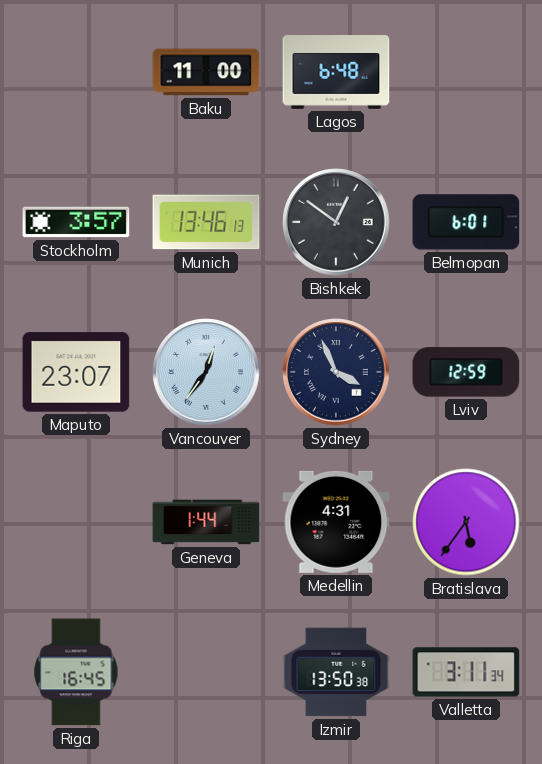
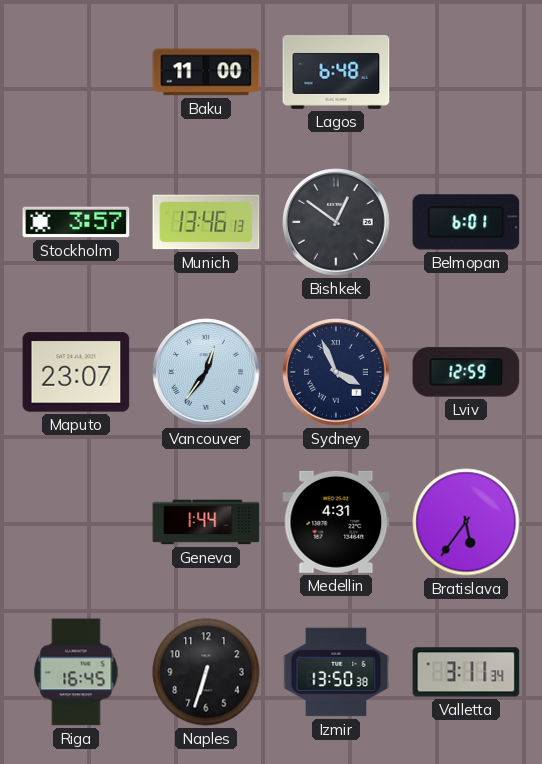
Naples: none -> 6:33 (206, 672)
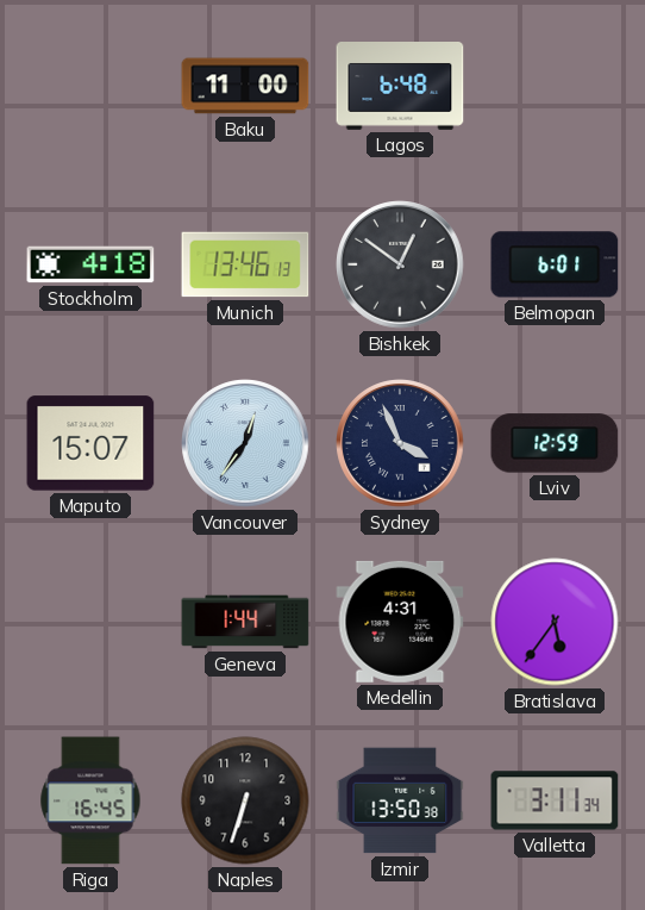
Stockholm: 3:57 -> 4:18 (90, 264)
Maputo: 23:07 -> 15:07 (90, 443)
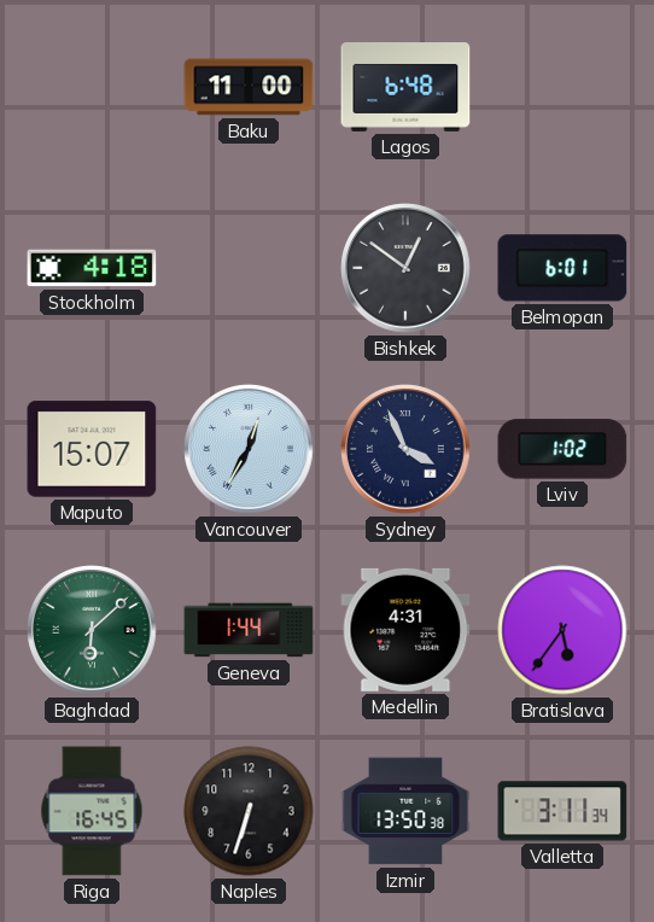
Munich: 13:46 -> none (245, 264)
Vancouver: 12:36 -> 12:35 (249, 449)
Lviv: 12:59 -> 1:02 (562, 449)
Baghdad: none -> 6:08 (92, 630)
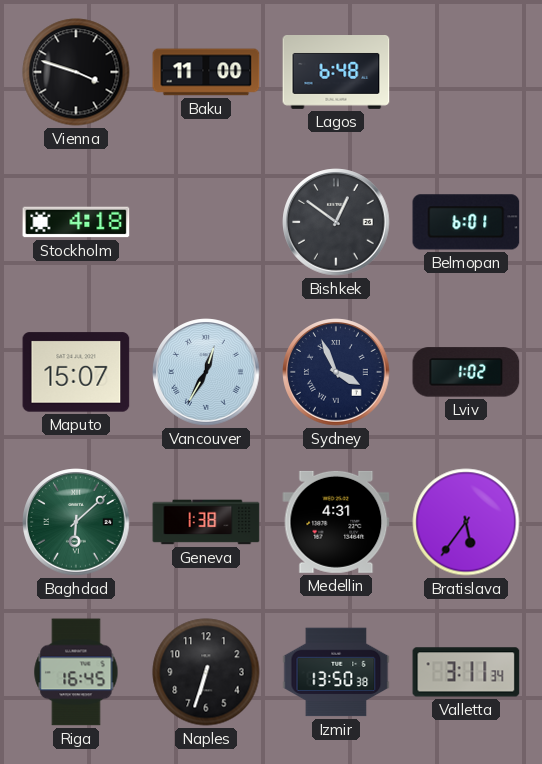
Vienna: none -> 3:48 (76, 72)
Geneva: 1:44 -> 1:38 (206, 522)
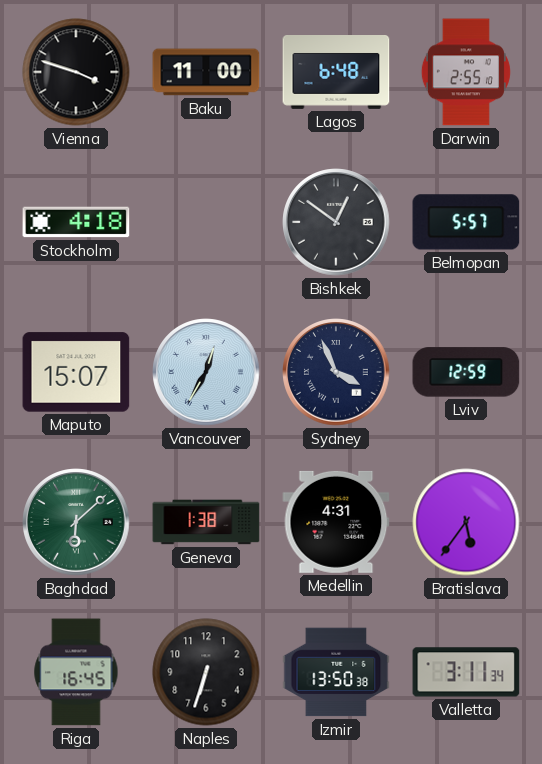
Darwin: none -> 2:55 (466, 72)
Belmopan: 6:01 -> 5:57 (466, 222)
Lviv: 1:02 -> 12:59 (466, 372)
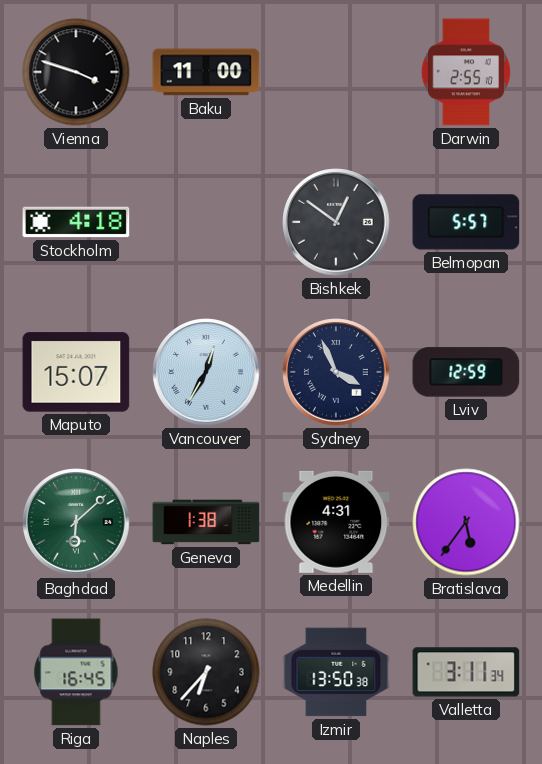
Lagos: 6:48 -> none (336, 73)
Naples: 6:33 -> 6:37 (206, 672)
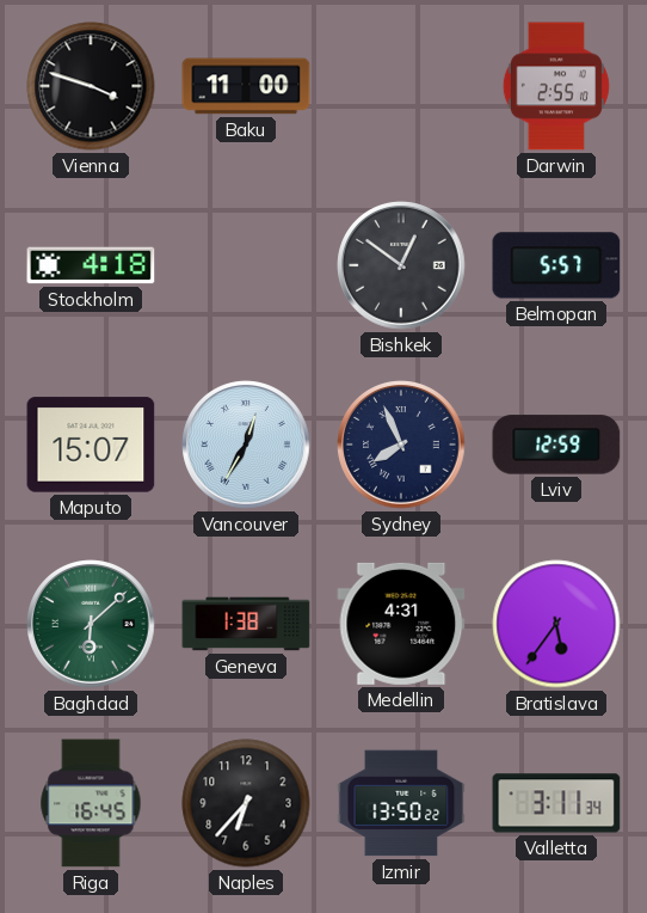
Sydney: 3:56 -> 7:56 (401, 445)
Izmir: 13:50:38 -> 13:50:22 (401, 803)
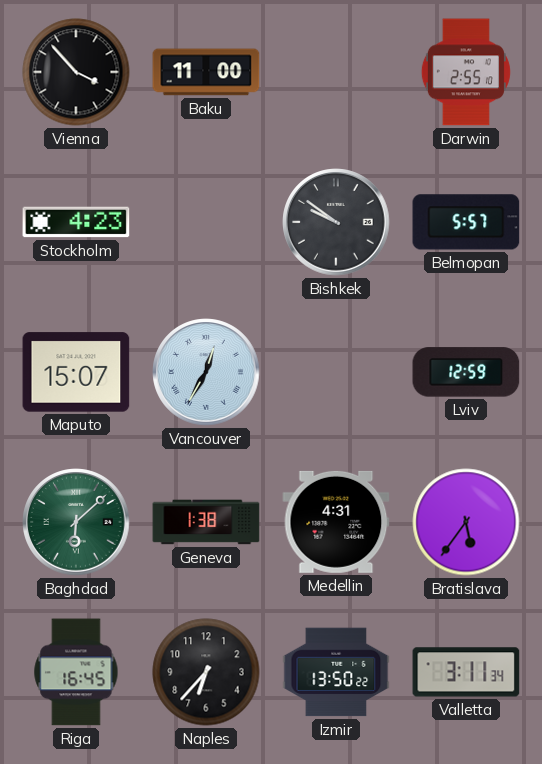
Vienna: 3:48 -> 3:53 (76, 72)
Stockholm: 4:18 -> 4:23 (76, 222)
Bishkek: 12:51 -> 9:51 (336, 222)
Sydney: 7:56 -> none (401, 445)
